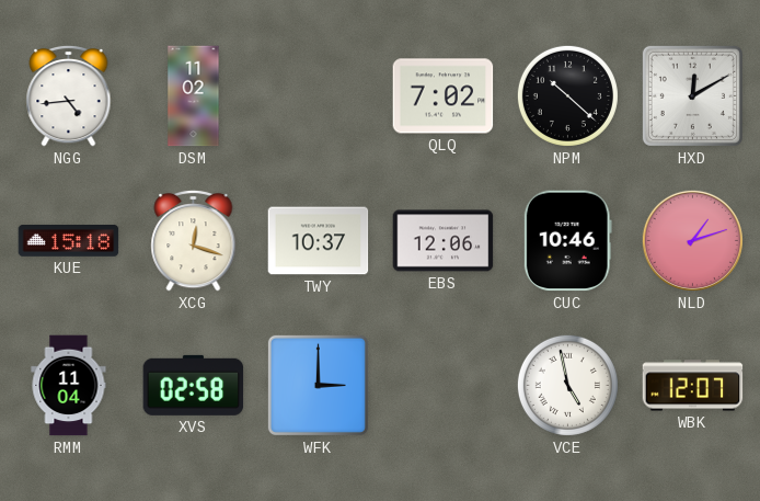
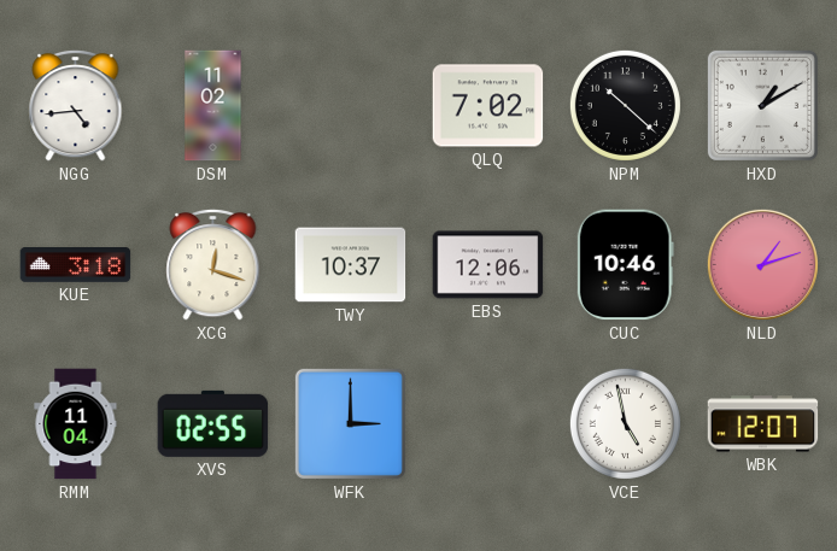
HXD: 12:10 -> 1:10 (762, 105)
KUE: 15:18 -> 3:18 (76, 265)
XVS: 02:58 -> 02:55 (213, 423)
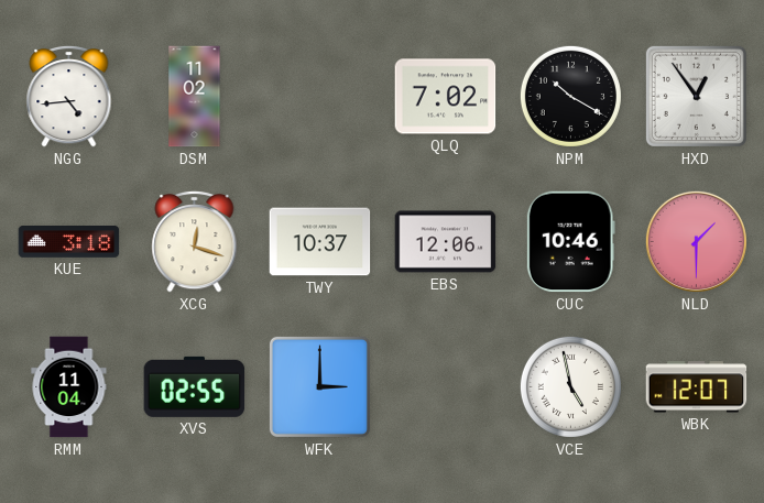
NPM: 10:22 -> 10:20 (570, 96)
HXD: 1:10 -> 12:54 (696, 96)
NLD: 1:12 -> 1:30 (696, 241)
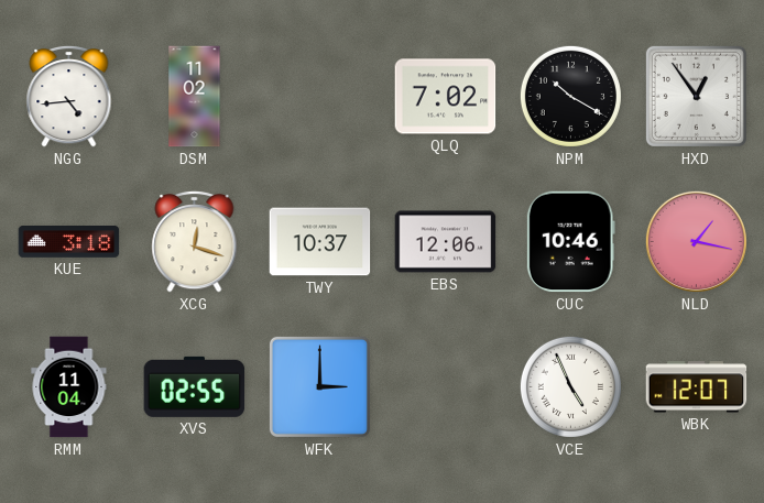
NLD: 1:30 -> 1:17 (696, 241)
VCE: 4:58 -> 4:56 (570, 386)
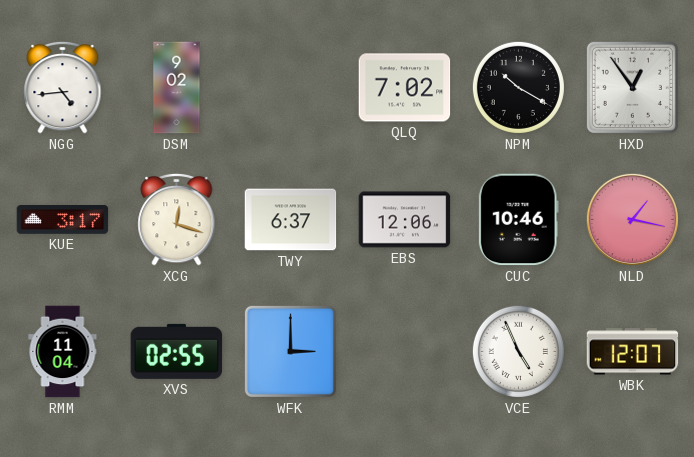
DSM: 11:02 -> 9:02 (177, 88)
KUE: 3:18 -> 3:17 (63, 220)
TWY: 10:37 -> 6:37 (291, 220)
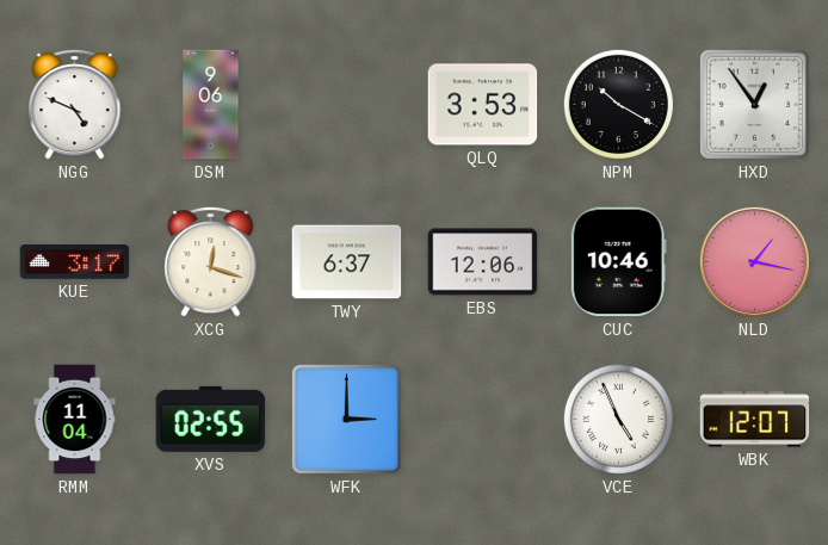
NGG: 4:44 -> 4:49 (75, 104)
DSM: 9:02 -> 9:06 (211, 105)
QLQ: 7:02 -> 3:53 (483, 105)
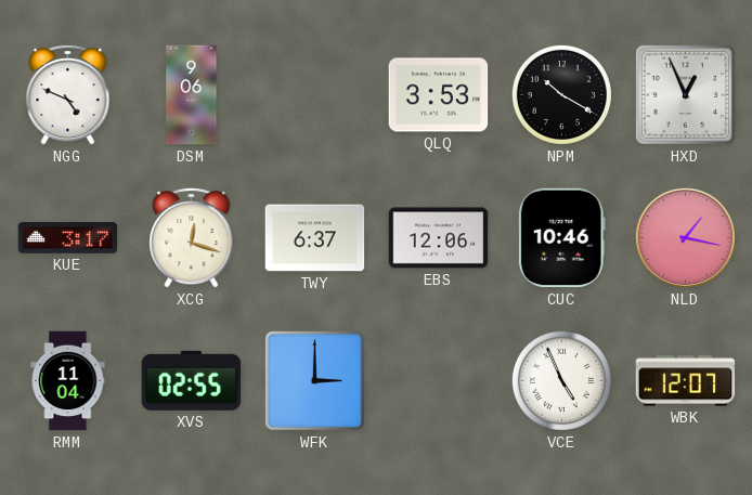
HXD: 12:54 -> 12:56 (685, 94)
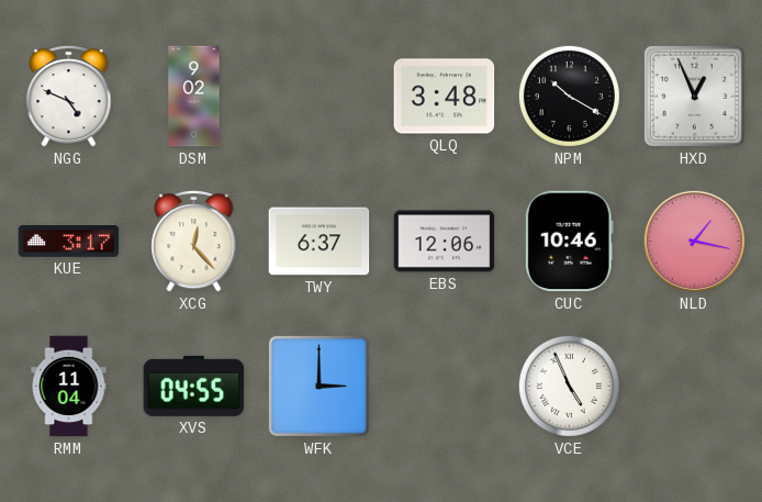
DSM: 9:06 -> 9:02 (194, 97)
QLQ: 3:53 -> 3:48 (445, 97)
XCG: 12:18 -> 12:23 (194, 241)
XVS: 02:55 -> 04:55 (194, 386)
WBK: 12:07 -> none (686, 381)
